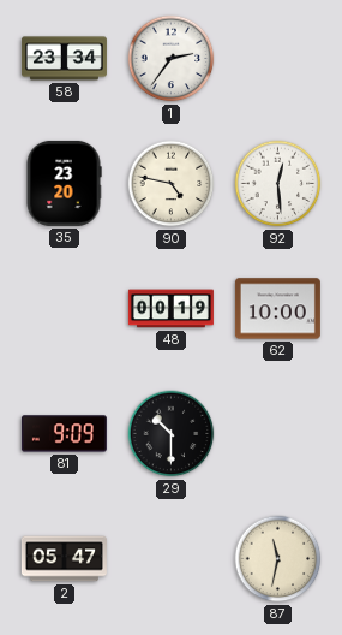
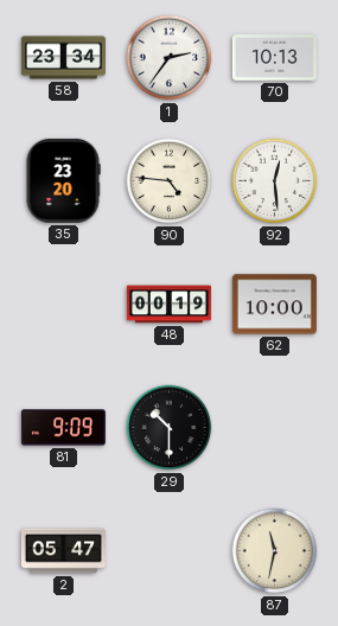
70: none -> 10:13 (274, 58)
90: 4:47 -> 4:46 (170, 181)
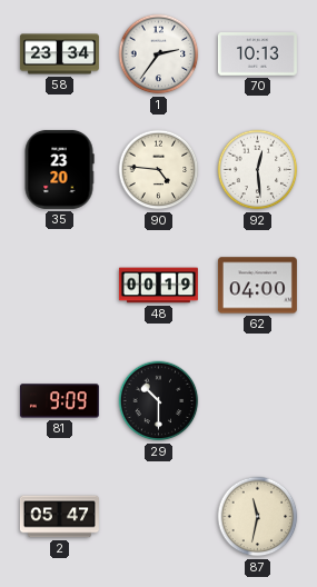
62: 10:00 -> 04:00 (257, 286)
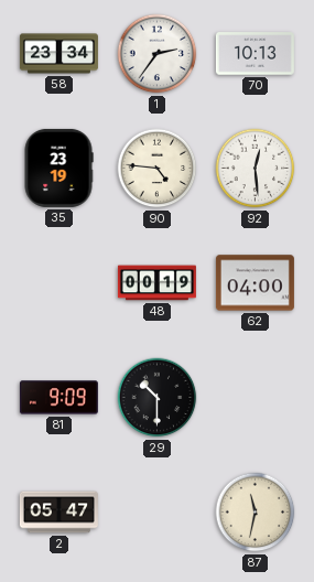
35: 23:20 -> 23:19 (58, 168)
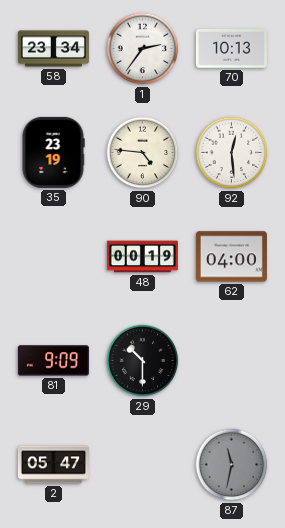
87 dial: cream -> grey (232, 465)
